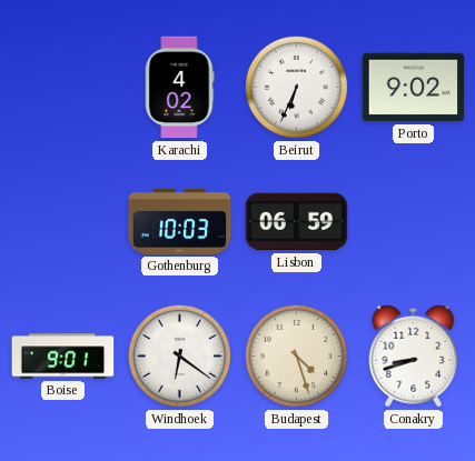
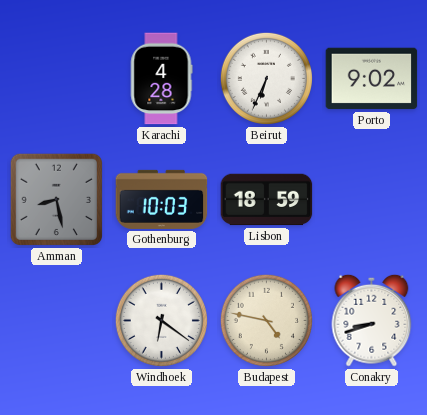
Karachi: 4:02 -> 4:28 (161, 79)
Amman: none -> 8:28 (56, 199)
Lisbon: 06:59 -> 18:59 (267, 200)
Boise: 9:01 -> none (63, 357)
Budapest: 4:27 -> 4:47 (266, 320)
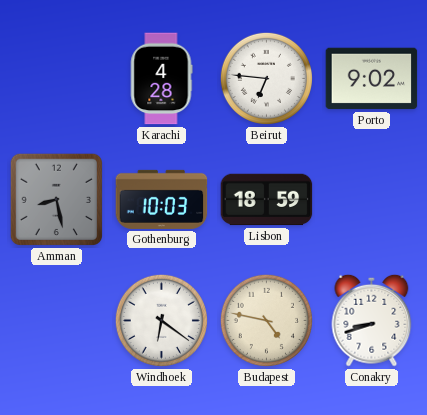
Beirut: 6:34 -> 6:46 (266, 78)
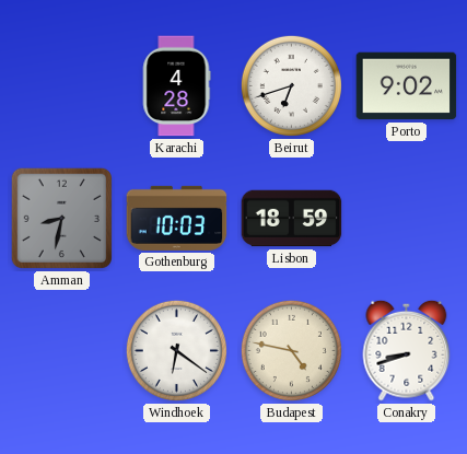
Beirut: 6:46 -> 6:42 (291, 85)
Amman: 8:28 -> 8:32 (61, 218)
